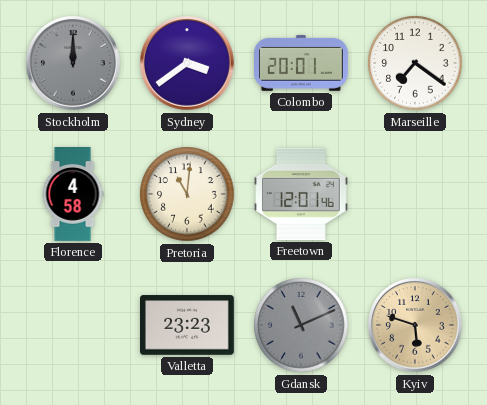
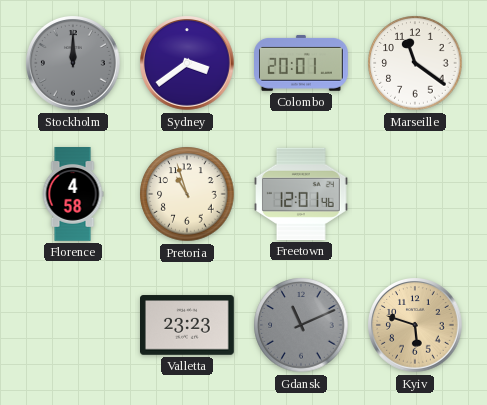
Marseille: 7:21 -> 11:21 (415, 63)
Pretoria: 11:01 -> 10:57 (187, 194)
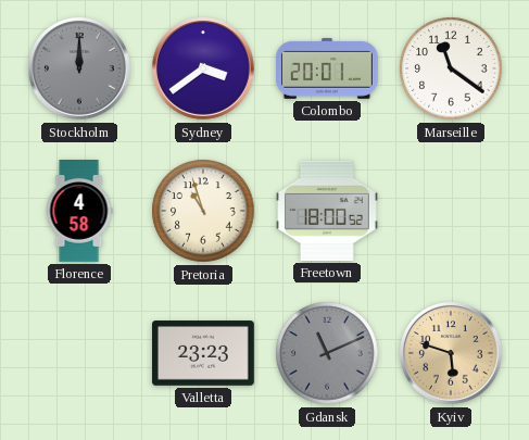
Freetown: 12:01 -> 18:00 (328, 211)
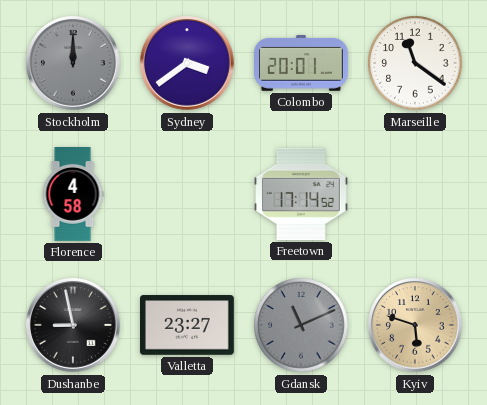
Pretoria: 10:57 -> none (203, 211)
Freetown: 18:00 -> 17:14 (302, 194)
Dushanbe: none -> 8:58 (73, 325)
Valletta: 23:23 -> 23:27 (188, 325)
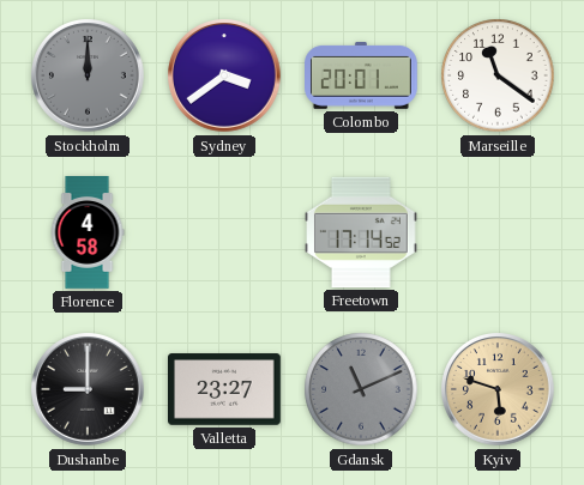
Dushanbe: 8:58 -> 9:00 (88, 389)
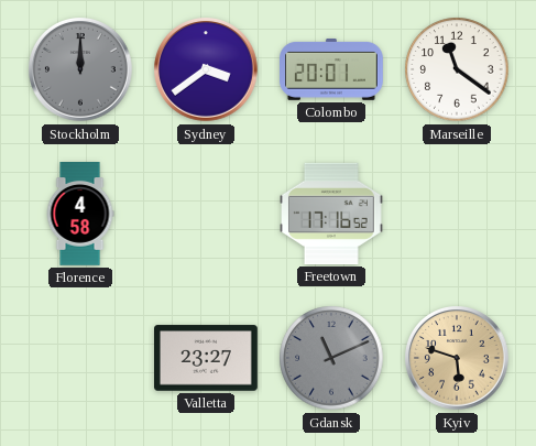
Freetown: 17:14 -> 17:16 (332, 214)
Dushanbe: 9:00 -> none (88, 389)
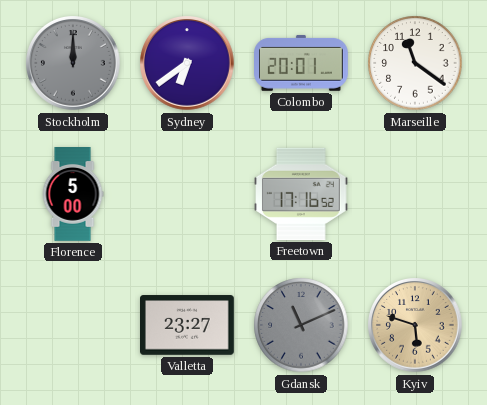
Sydney: 3:39 -> 6:39 (187, 63)
Florence: 4:58 -> 5:00 (73, 194)
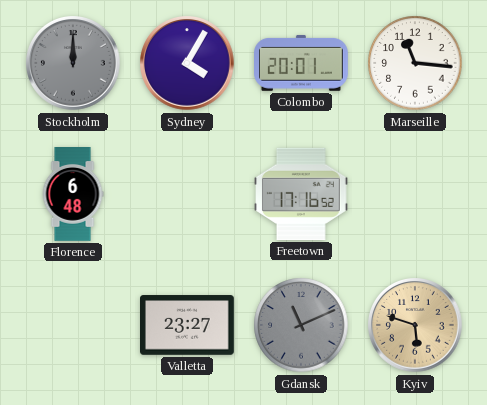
Sydney: 6:39 -> 4:05 (187, 63)
Marseille: 11:21 -> 11:16 (415, 63)
Florence: 5:00 -> 6:48 (73, 194)
